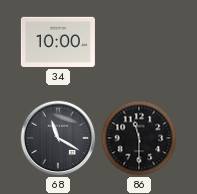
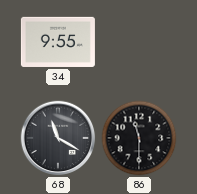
34: 10:00 -> 9:55 (58, 42)
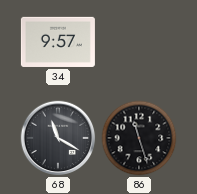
34: 9:55 -> 9:57 (58, 42)
86: 11:30 -> 11:27 (139, 138)
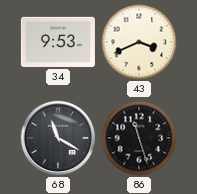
34: 9:57 -> 9:53 (58, 42)
43: none -> 3:41 (139, 42)
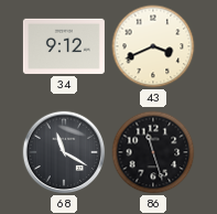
34: 9:53 -> 9:12 (64, 46)
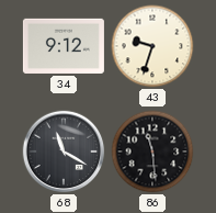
43: 3:41 -> 9:33 (152, 46)
86: 11:27 -> 11:29 (152, 152)
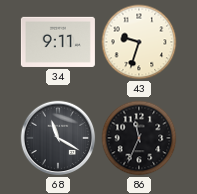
34: 9:12 -> 9:11 (58, 42)
86: 11:29 -> 11:34 (139, 138)
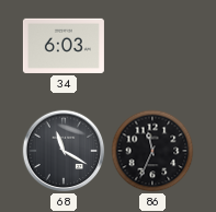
34: 9:11 -> 6:03 (64, 46)
43: 9:33 -> none (139, 42)
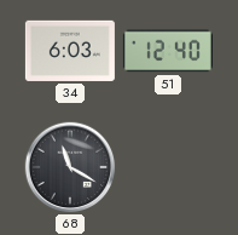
51: none -> 12:40 (168, 51)
86: 11:34 -> none (152, 151)
